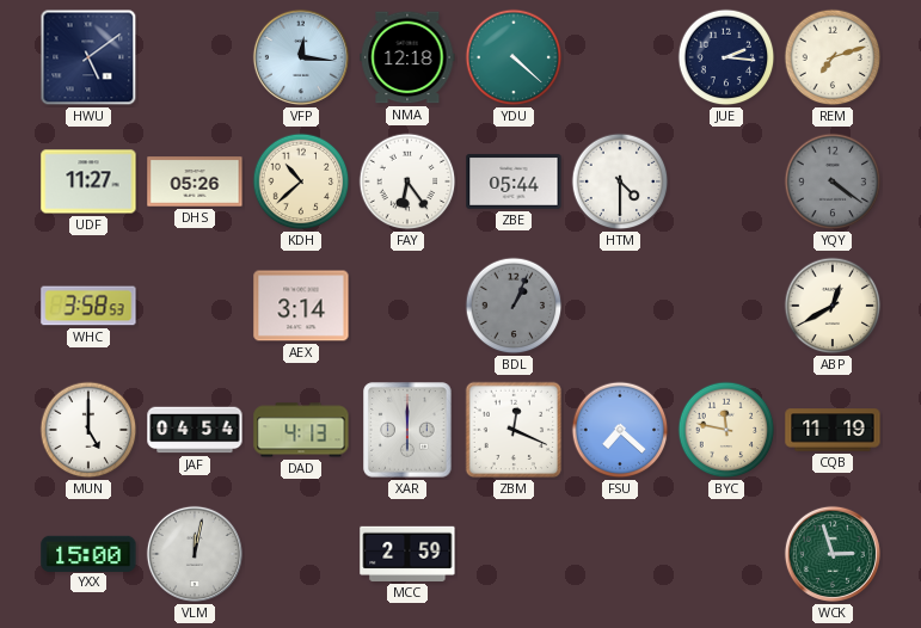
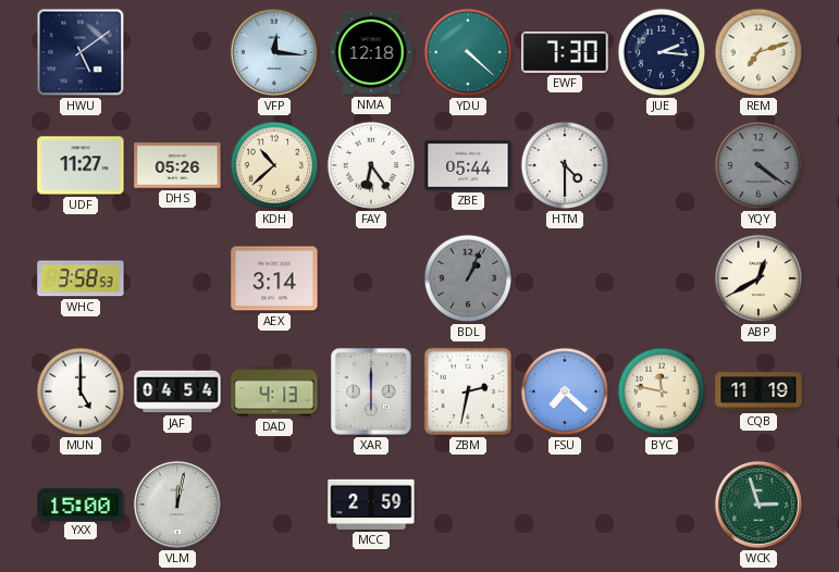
EWF: none -> 7:30 (565, 52)
ZBM: 12:19 -> 2:32 (468, 391)
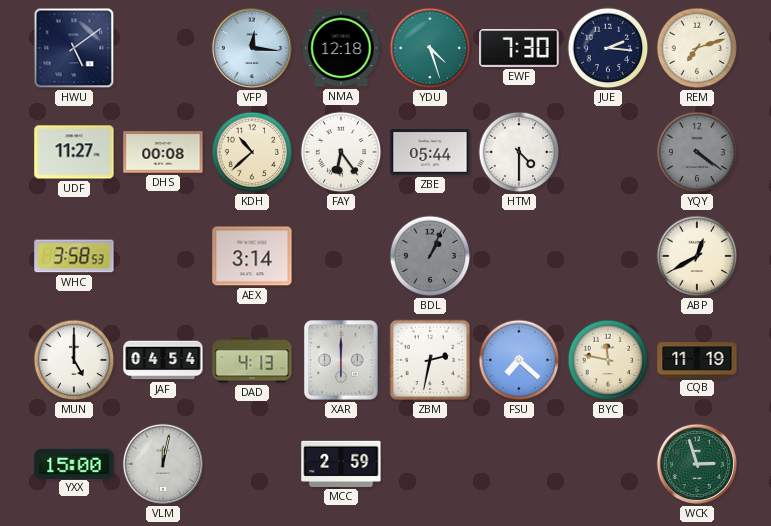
YDU: 4:22 -> 4:27 (430, 48)
DHS: 05:26 -> 00:08 (163, 152)
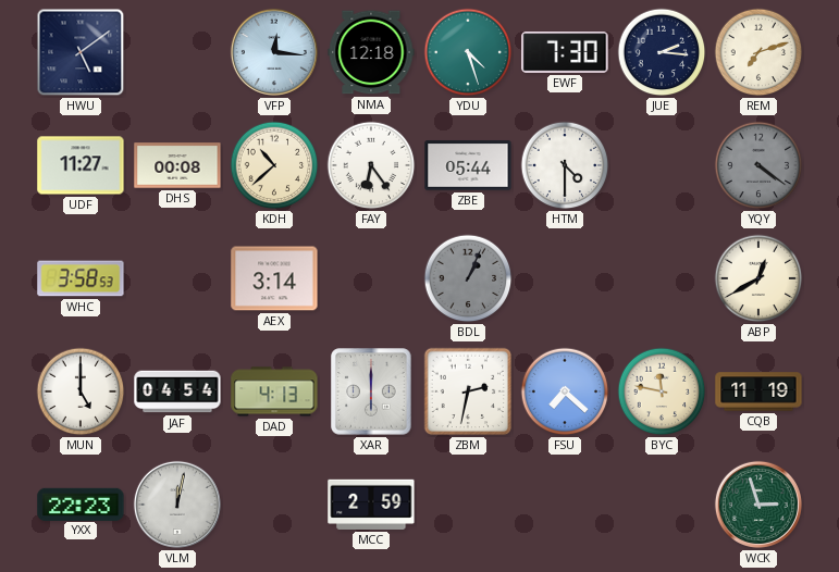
YXX: 15:00 -> 22:23 (81, 503)
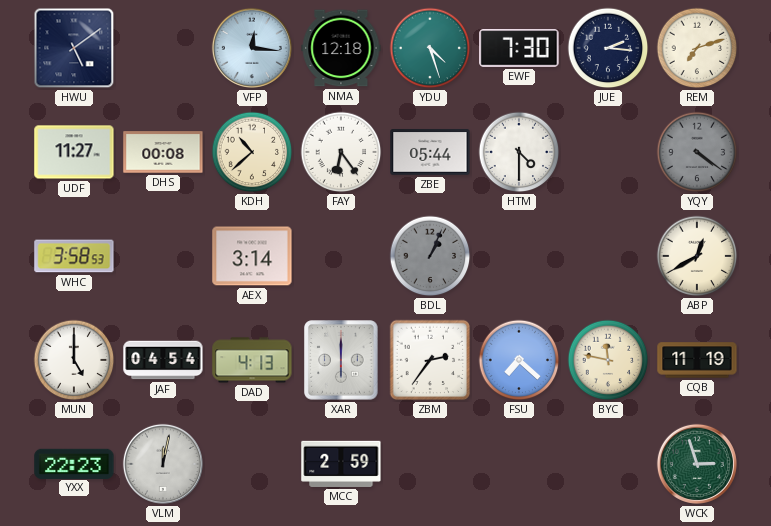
ZBM: 2:32 -> 2:36 (430, 360)
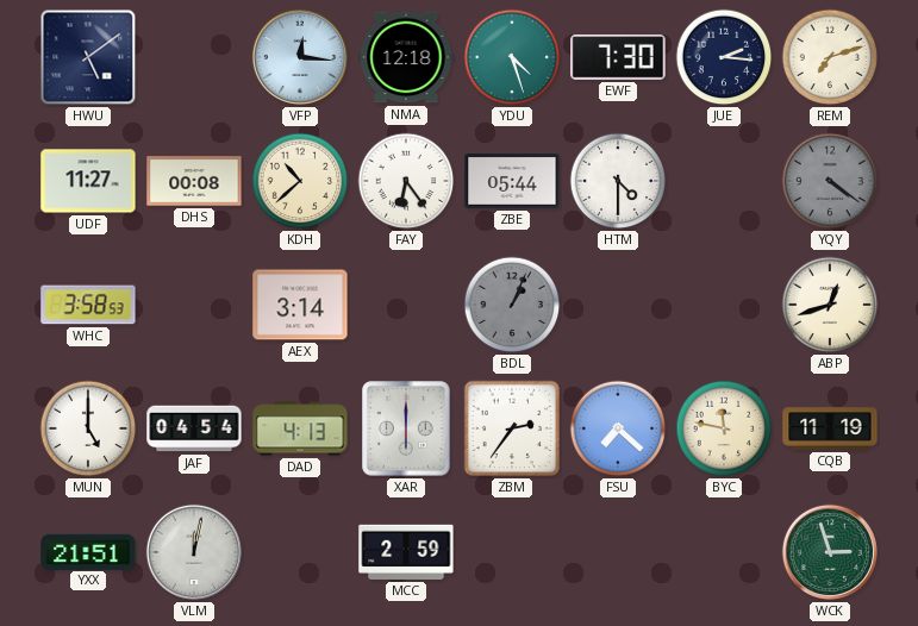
ABP: 12:40 -> 12:42 (830, 305)
YXX: 22:23 -> 21:51 (88, 551)
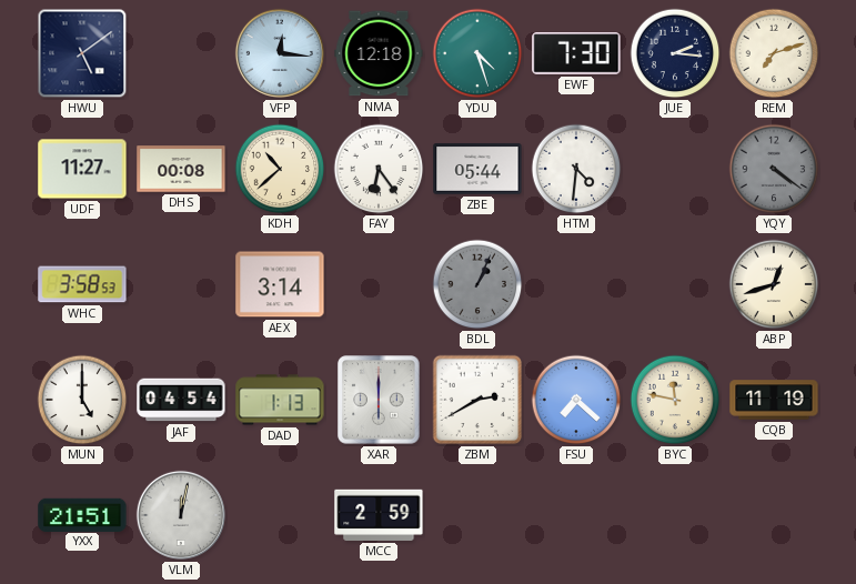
HTM: 4:30 -> 4:31 (576, 169)
DAD: 4:13 -> 1:13 (280, 400)
ZBM: 2:36 -> 2:40 (477, 400)
WCK: 2:57 -> none (830, 552)
